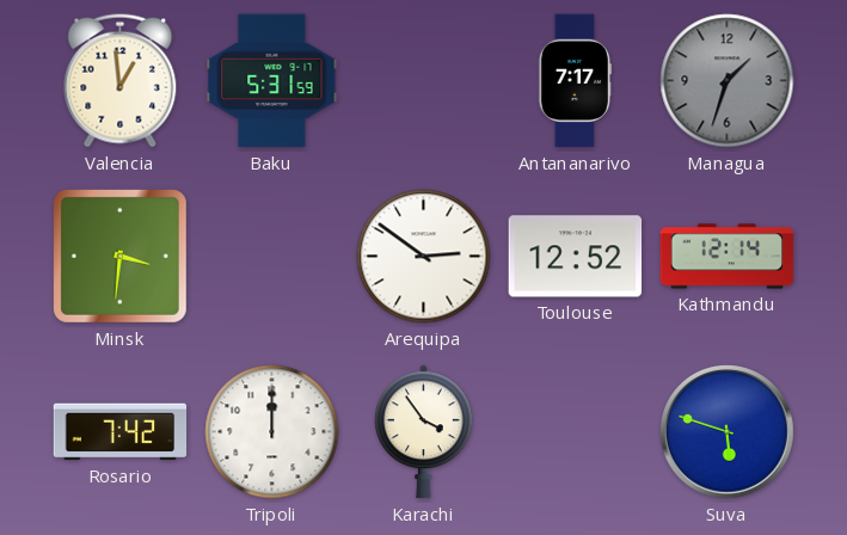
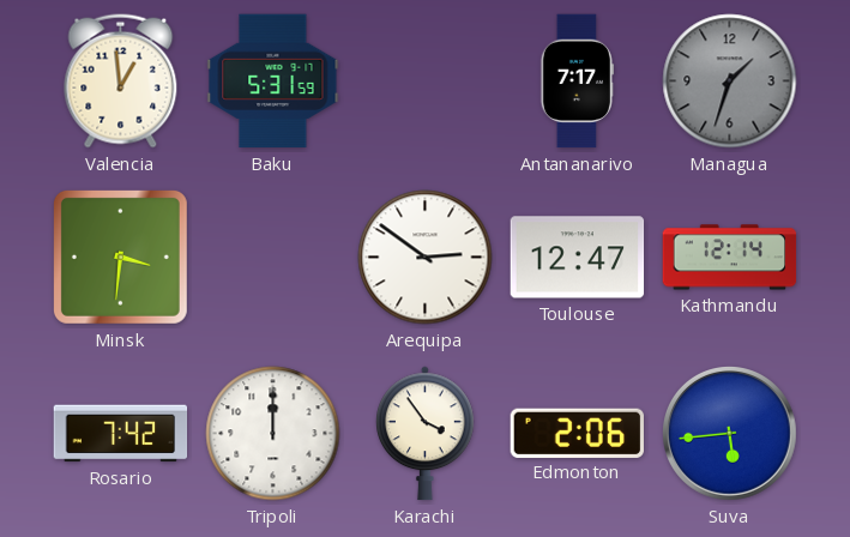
Toulouse: 12:52 -> 12:47 (578, 258)
Edmonton: none -> 2:06 (577, 433)
Suva: 5:48 -> 5:44 (730, 434)
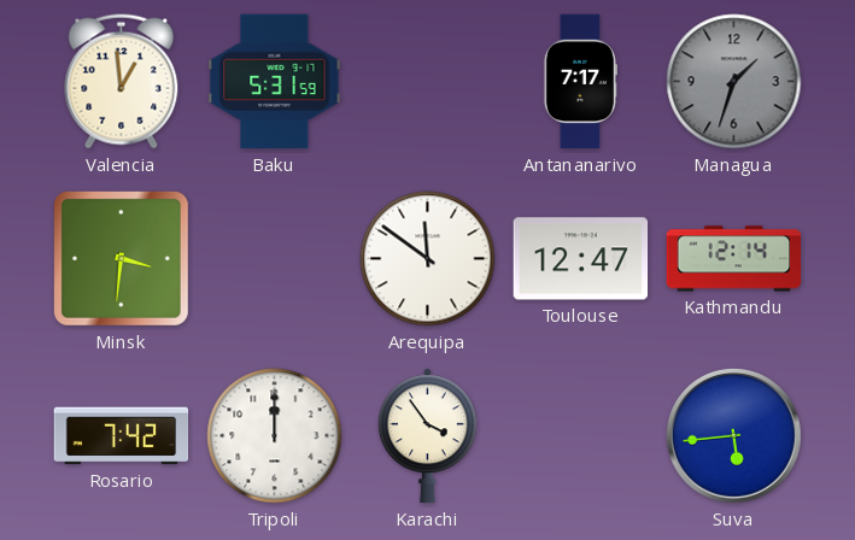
Arequipa: 2:51 -> 11:51 (428, 259)
Edmonton: 2:06 -> none (577, 433)
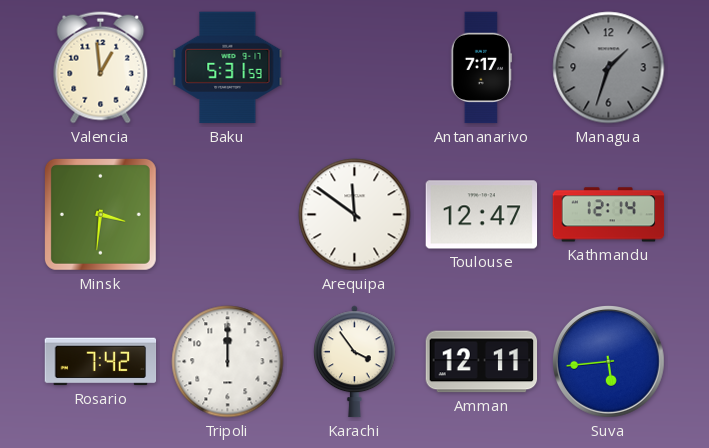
Amman: none -> 12:11 (482, 362)
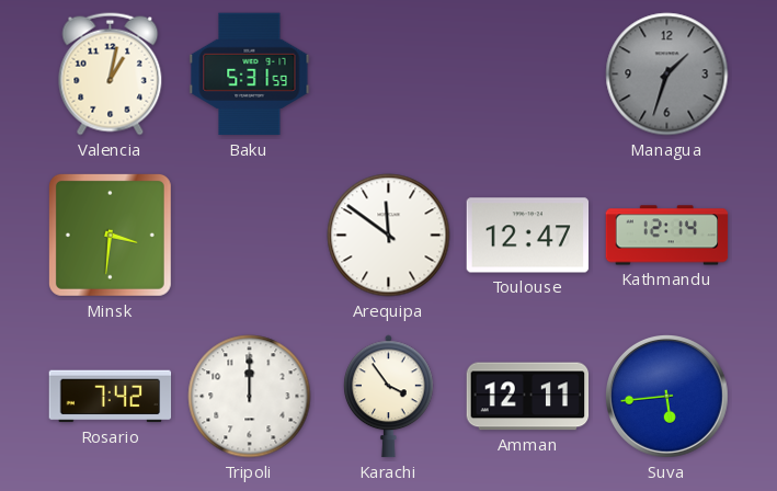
Valencia: 12:59 -> 1:02 (111, 75)
Antananarivo: 7:17 -> none (481, 68)
